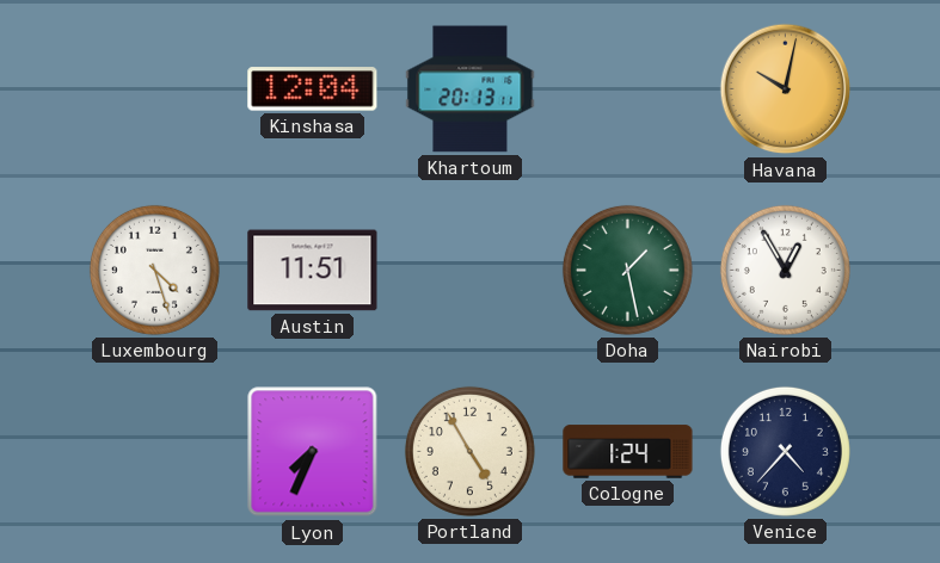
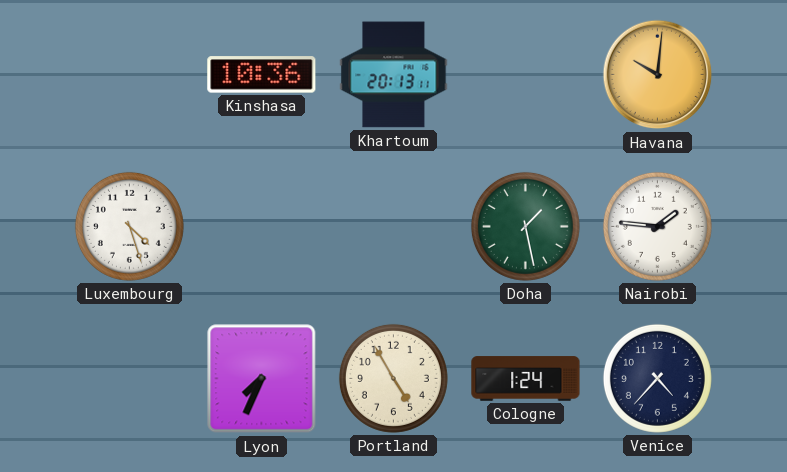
Kinshasa: 12:04 -> 10:36 (262, 75)
Havana: 10:02 -> 10:01 (658, 75)
Austin: 11:51 -> none (313, 271)
Nairobi: 12:55 -> 1:46 (657, 226)
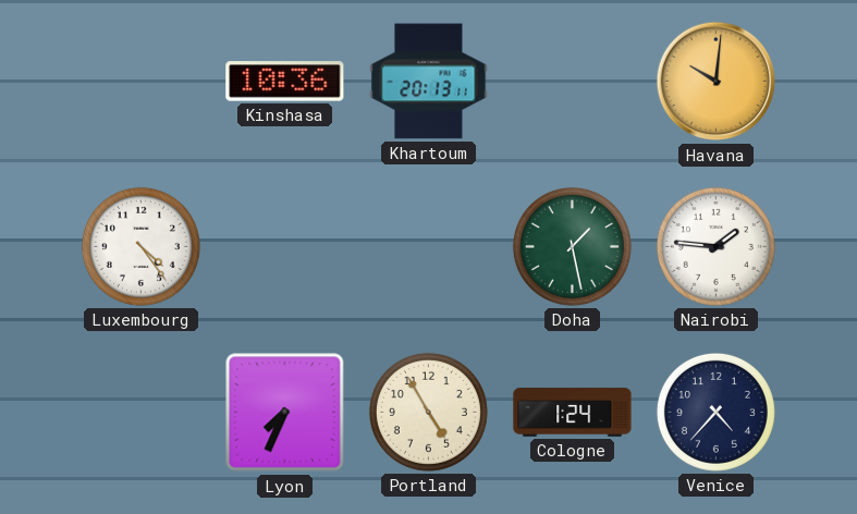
Luxembourg: 4:27 -> 4:24 (140, 246)
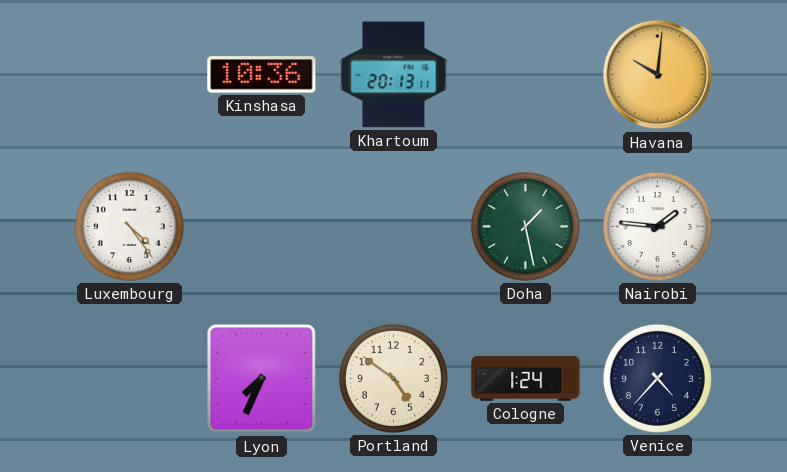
Portland: 4:55 -> 4:51 (393, 378)
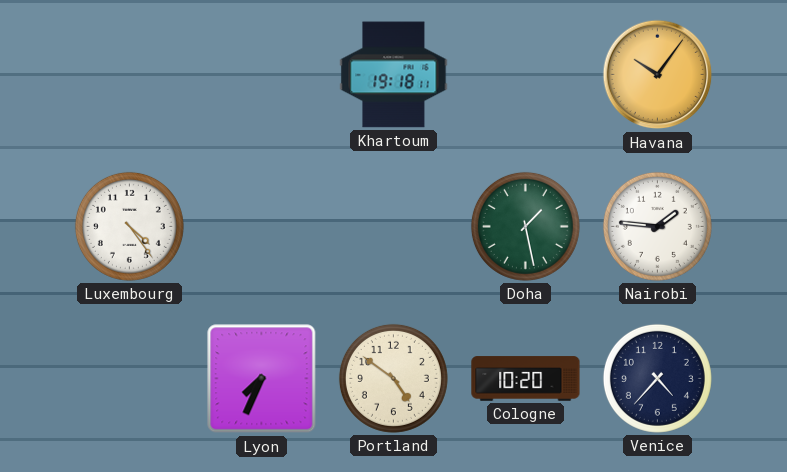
Kinshasa: 10:36 -> none (262, 75)
Khartoum: 20:13 -> 19:18 (394, 75)
Havana: 10:01 -> 10:06 (658, 75)
Cologne: 1:24 -> 10:20 (526, 379)
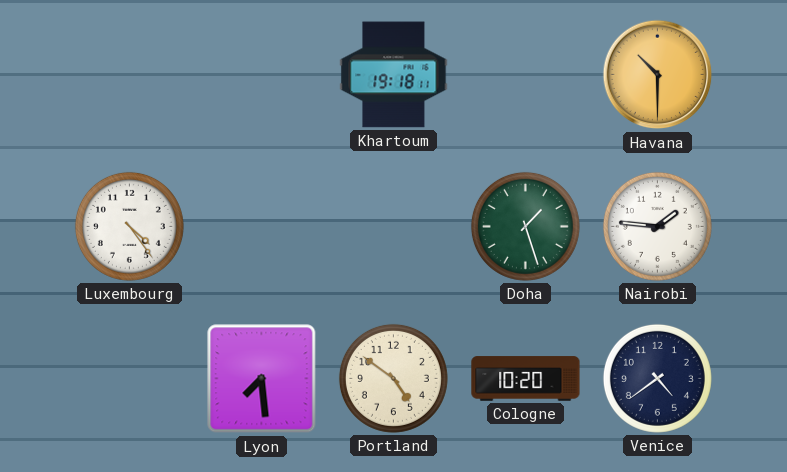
Havana: 10:06 -> 10:30 (658, 75)
Doha: 1:28 -> 1:27 (525, 226)
Lyon: 7:34 -> 7:29 (262, 379)
Venice: 4:37 -> 4:39 (657, 378)
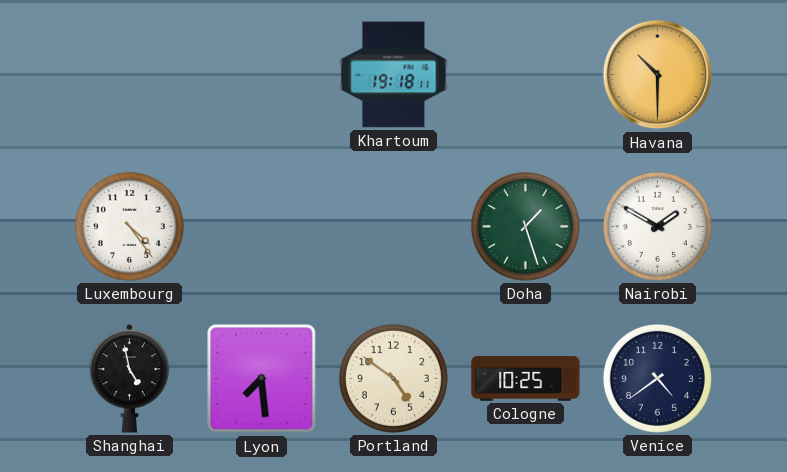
Nairobi: 1:46 -> 1:50 (657, 226)
Shanghai: none -> 4:58 (130, 379)
Cologne: 10:20 -> 10:25 (526, 379)
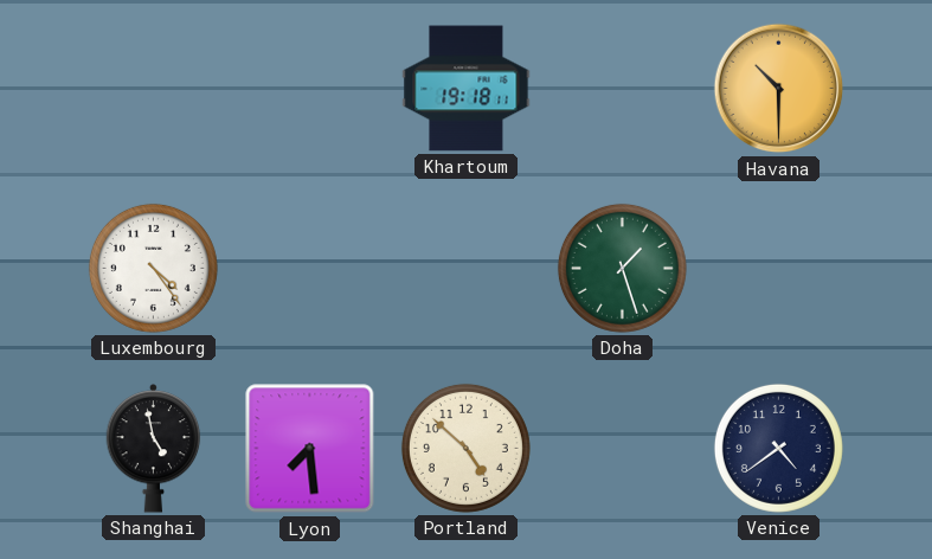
Nairobi: 1:50 -> none (657, 226)
Portland: 4:51 -> 4:52 (465, 448)
Cologne: 10:25 -> none (526, 379)
